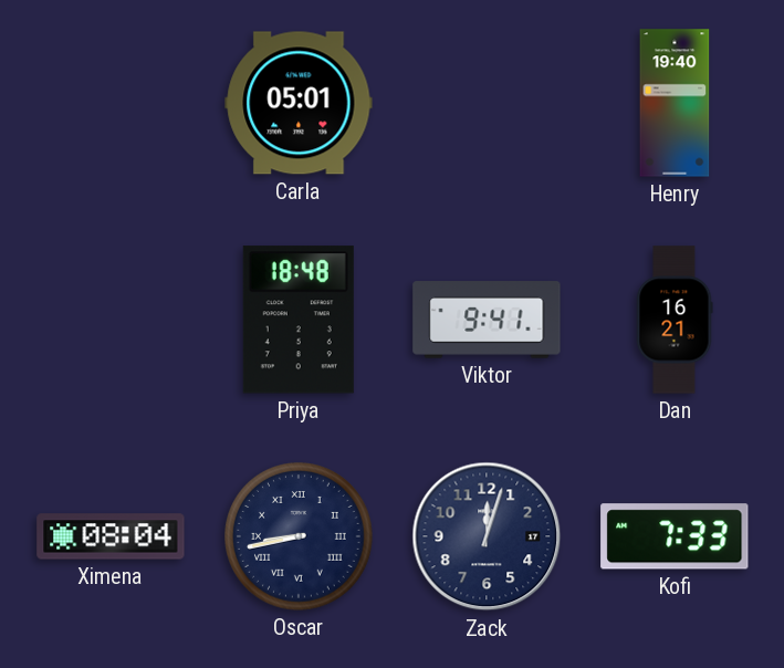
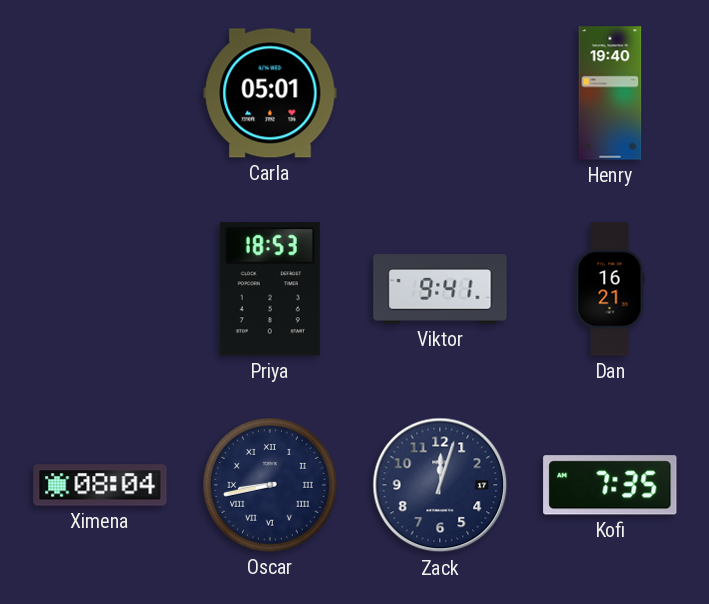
Priya: 18:48 -> 18:53 (270, 289)
Kofi: 7:33 -> 7:35 (610, 485)
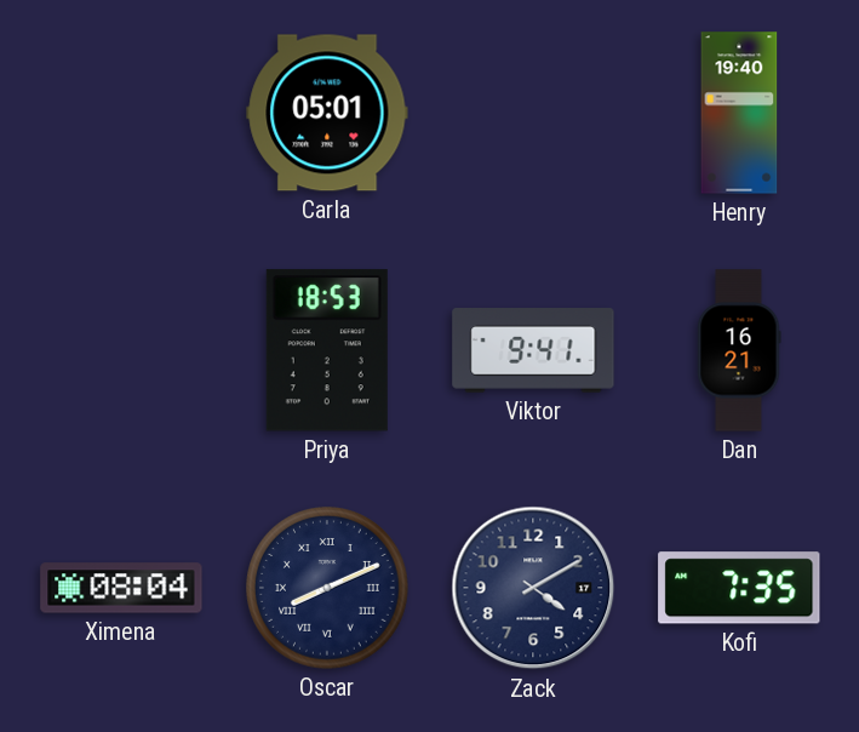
Oscar: 8:43 -> 8:11 (328, 588)
Zack: 12:03 -> 4:10 (533, 588)
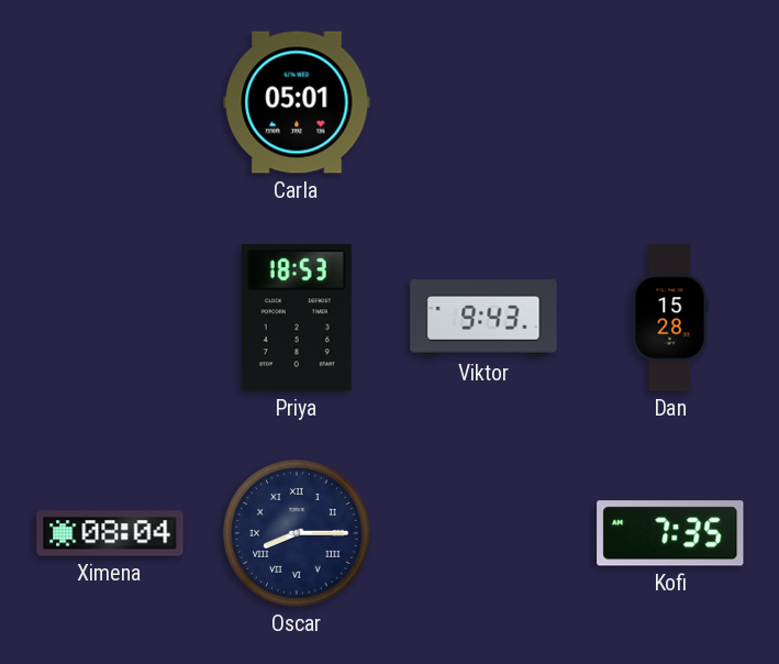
Henry: 19:40 -> none (739, 113)
Viktor: 9:41 -> 9:43 (483, 318)
Dan: 16:21 -> 15:28 (670, 318)
Oscar: 8:11 -> 8:15 (298, 533)
Zack: 4:10 -> none (533, 588)
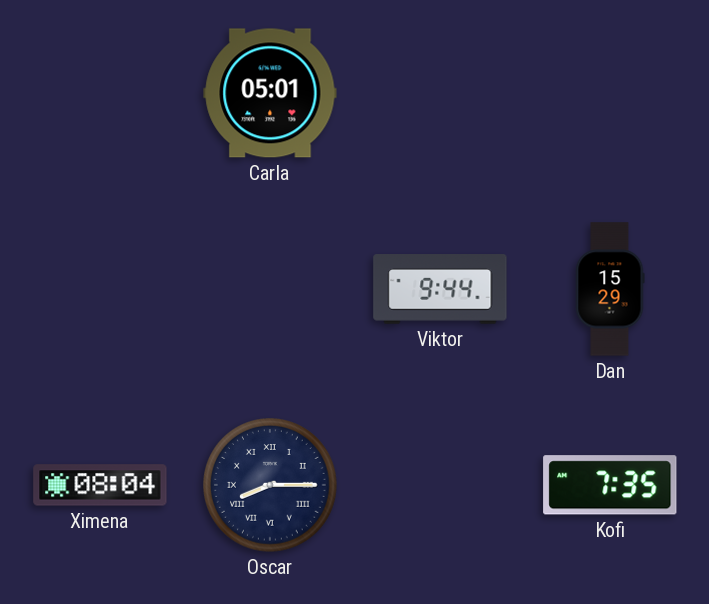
Priya: 18:53 -> none (297, 318)
Viktor: 9:43 -> 9:44 (440, 289)
Dan: 15:28 -> 15:29 (610, 289)
